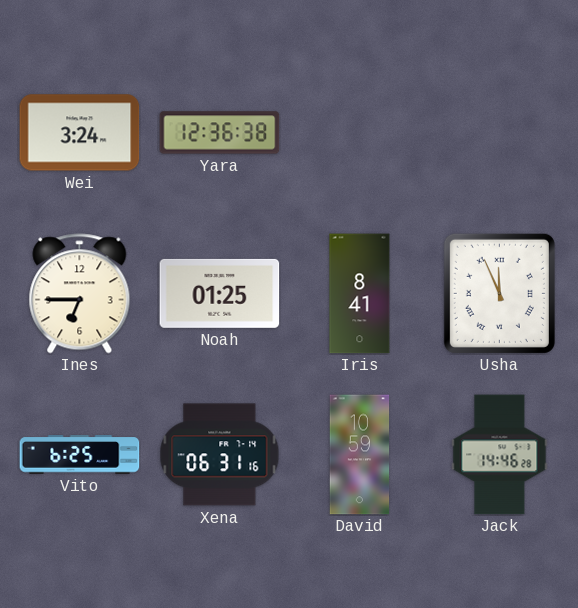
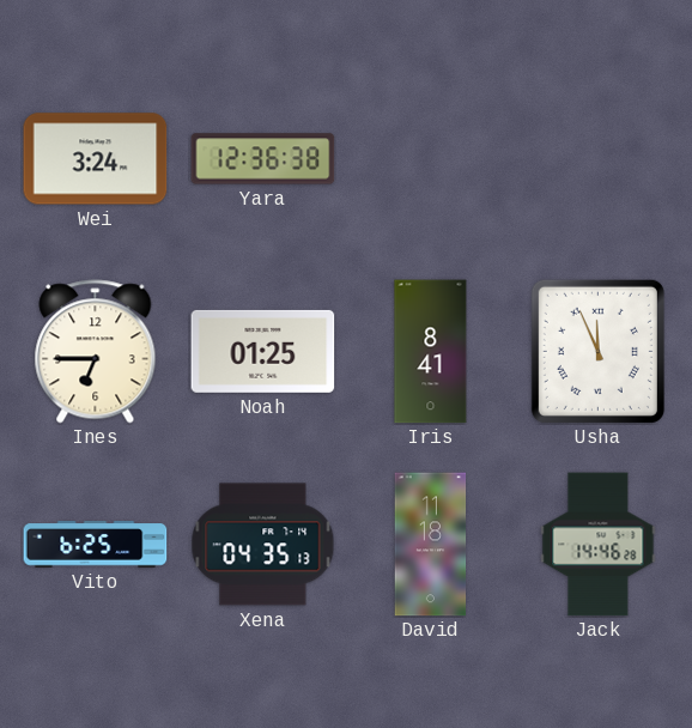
Xena: 06:31 -> 04:35 (263, 545)
David: 10:59 -> 11:18 (431, 545)
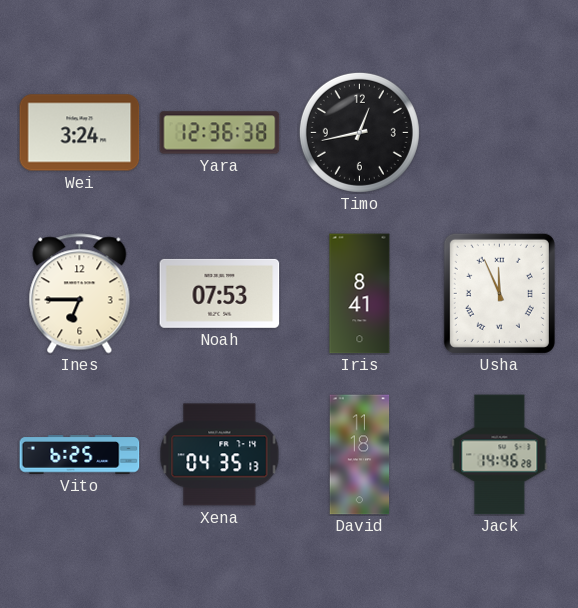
Timo: none -> 12:43 (359, 132)
Noah: 01:25 -> 07:53 (220, 293)
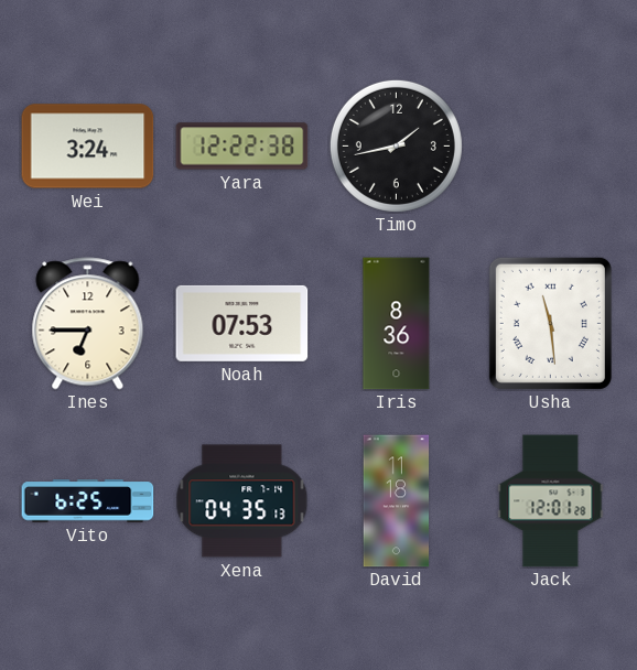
Yara: 12:36 -> 12:22 (242, 147)
Timo: 12:43 -> 1:43 (396, 145)
Iris: 8:41 -> 8:36 (397, 324)
Usha: 11:56 -> 11:29 (550, 323)
Jack: 14:46 -> 12:01 (551, 501)
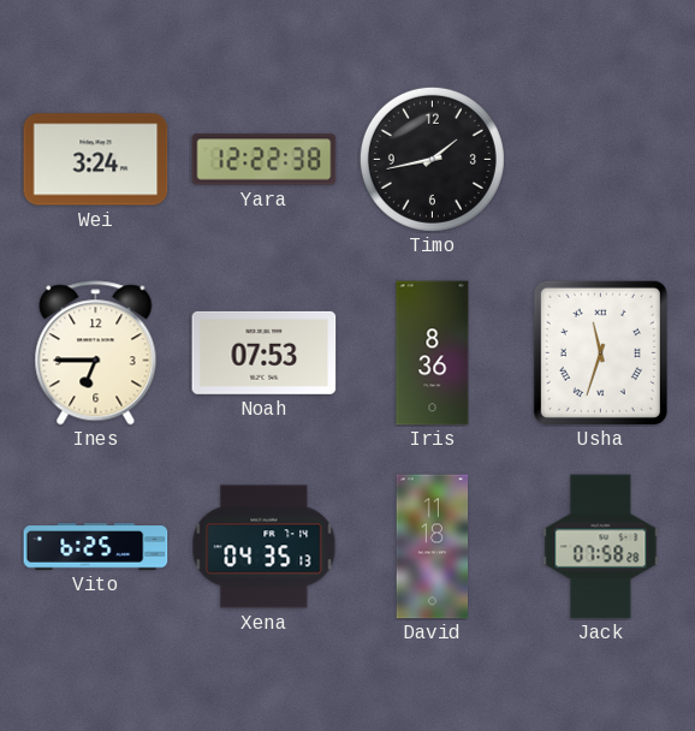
Usha: 11:29 -> 11:33 (600, 352)
Jack: 12:01 -> 07:58 (601, 547)
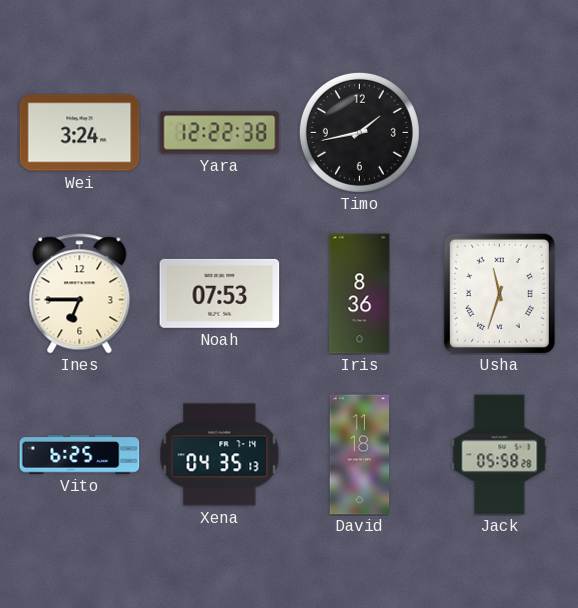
Jack: 07:58 -> 05:58 (500, 455)
